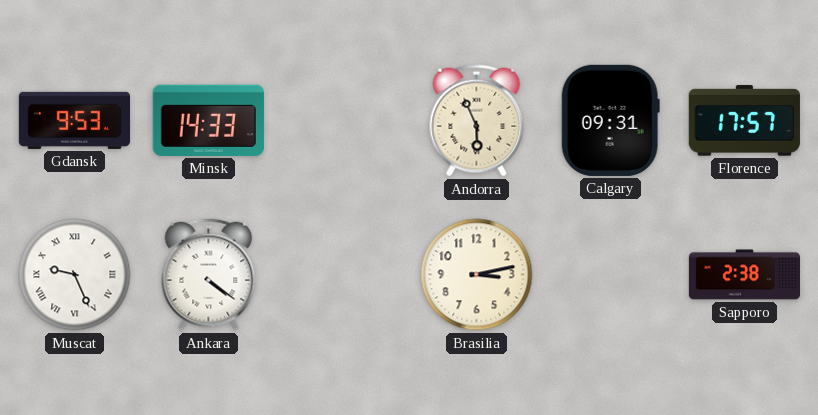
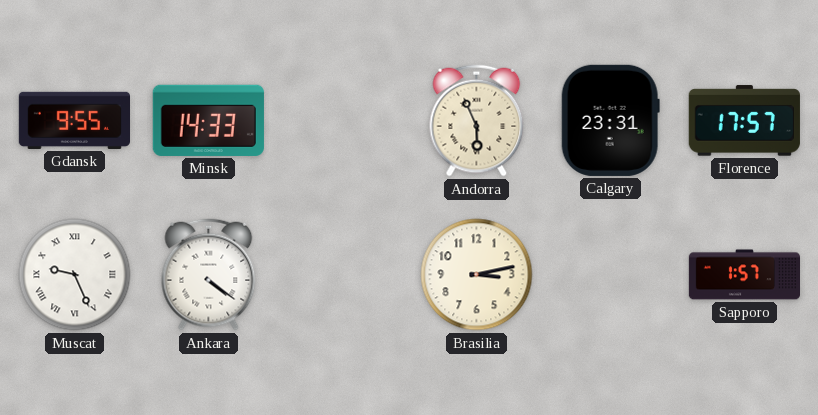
Gdansk: 9:53 -> 9:55 (74, 120)
Calgary: 09:31 -> 23:31 (610, 120)
Sapporo: 2:38 -> 1:57 (745, 275)
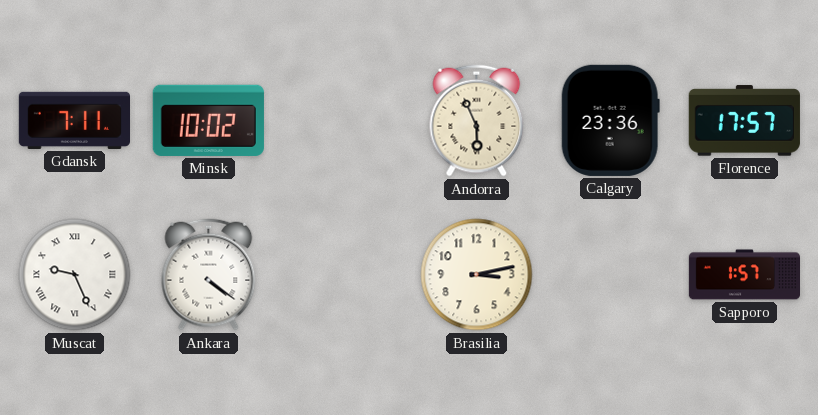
Gdansk: 9:55 -> 7:11 (74, 120)
Minsk: 14:33 -> 10:02 (208, 120)
Calgary: 23:31 -> 23:36 (610, 120)
